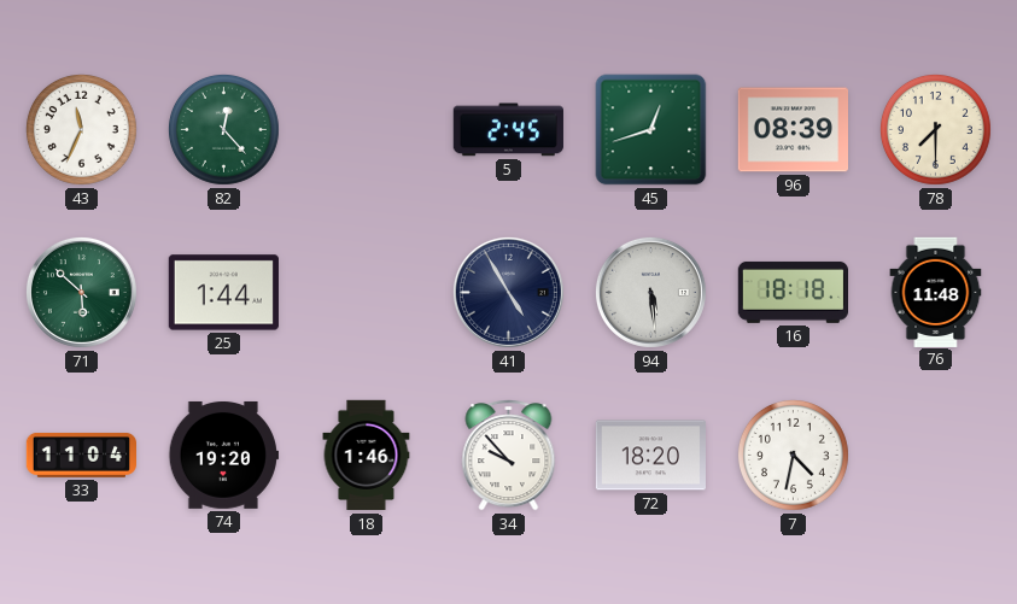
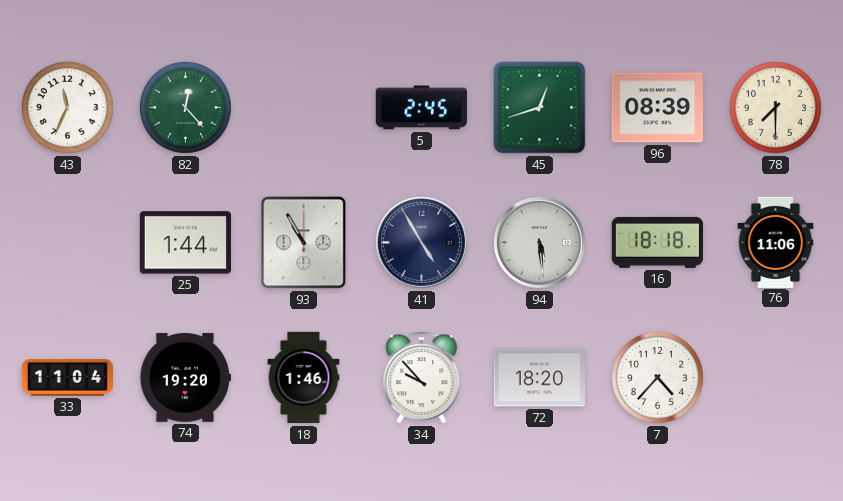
71: 5:52 -> none (81, 292)
93: none -> 10:55 (304, 243)
76: 11:48 -> 11:06 (776, 242)
7: 4:32 -> 4:37 (657, 377)
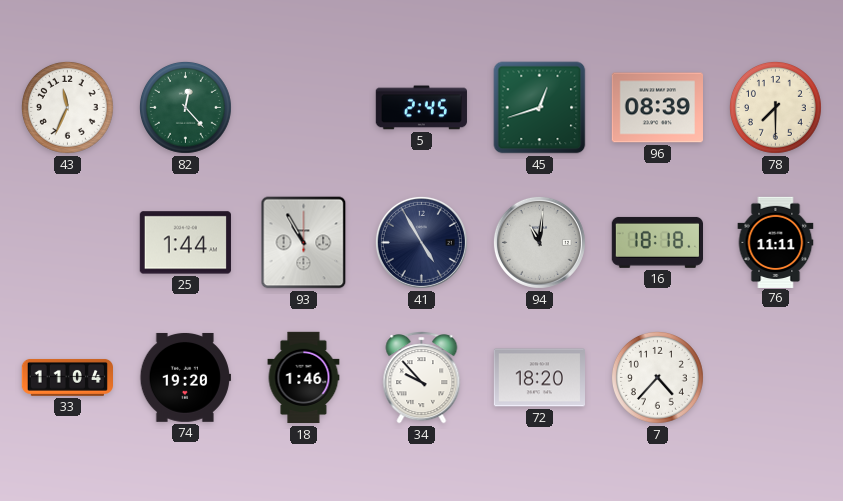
94: 5:29 -> 11:01 (539, 242)
76: 11:06 -> 11:11 (776, 242)
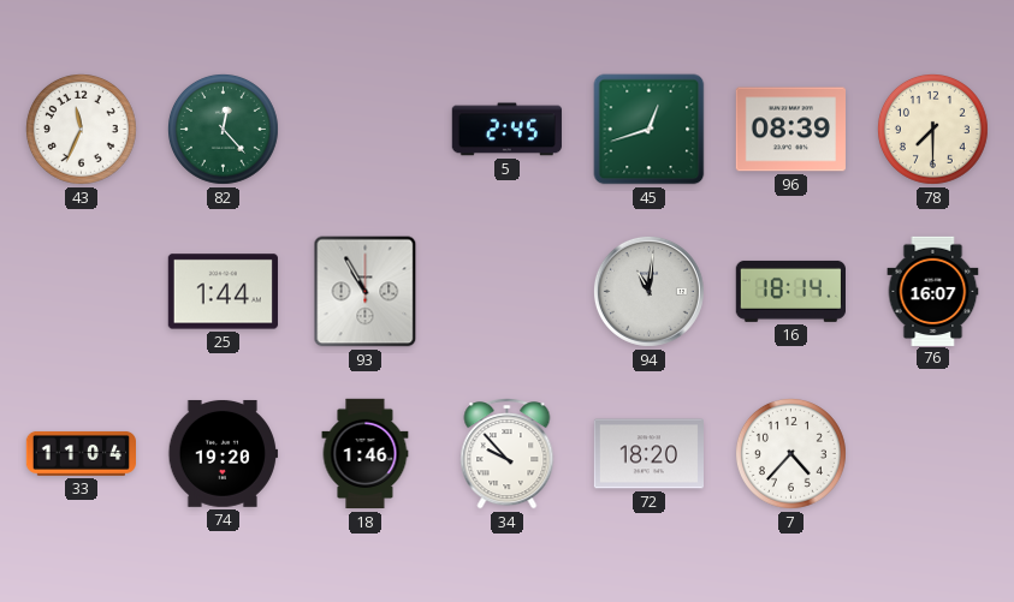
41: 4:55 -> none (421, 242)
16: 18:18 -> 18:14 (790, 291)
76: 11:11 -> 16:07 (933, 291)
